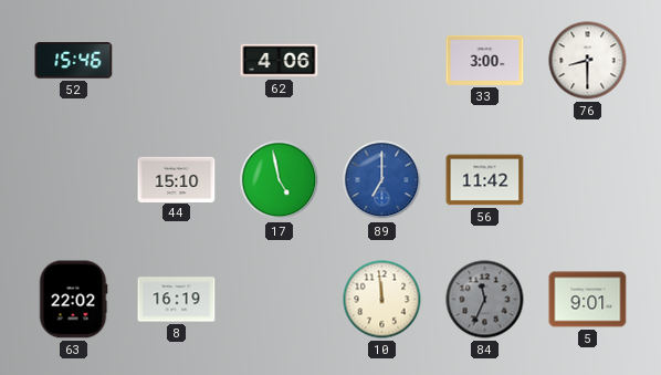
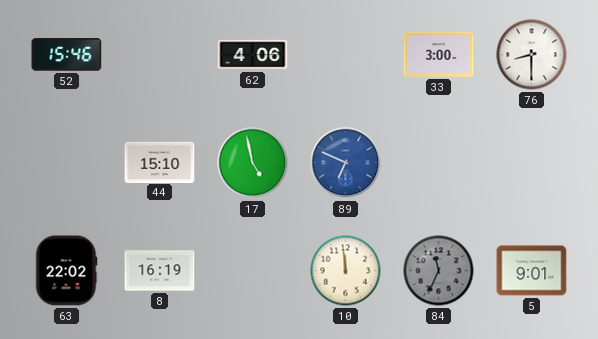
89: 7:00 -> 6:49 (346, 163)
56: 11:42 -> none (485, 180)
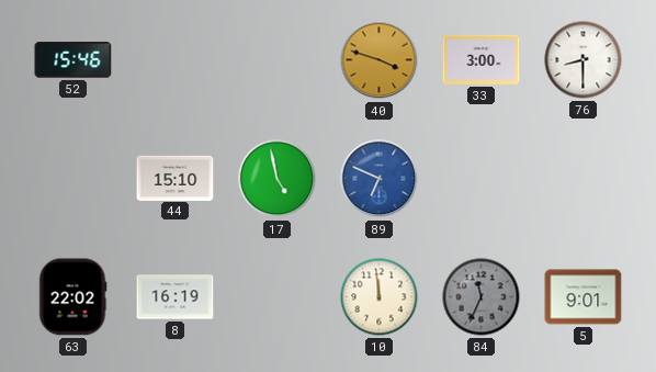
62: 4:06 -> none (253, 55)
40: none -> 3:48 (380, 60)
